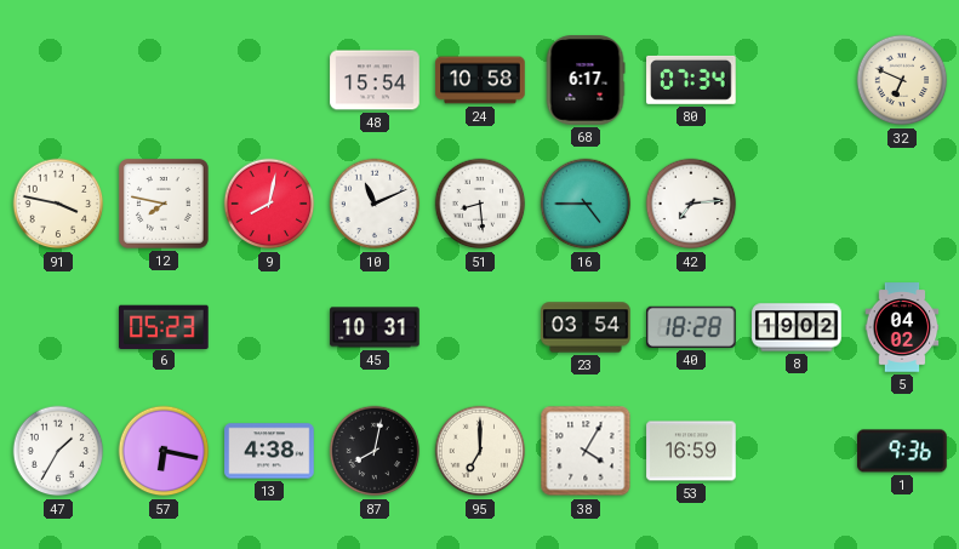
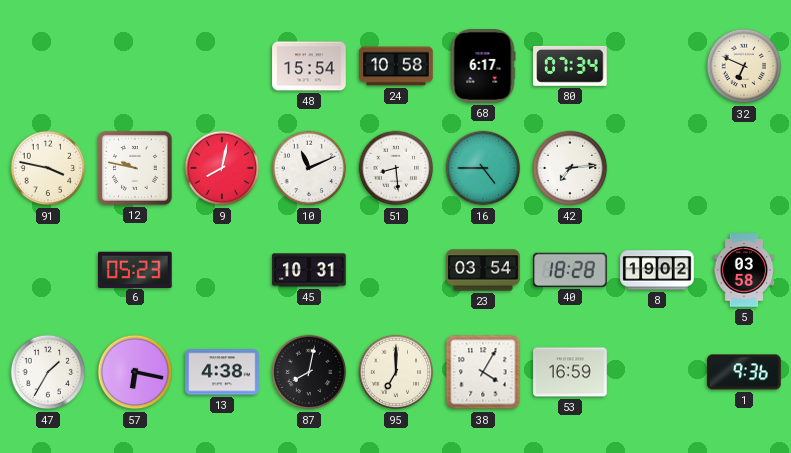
12: 7:47 -> 9:47 (136, 169)
5: 04:02 -> 03:58 (744, 270)
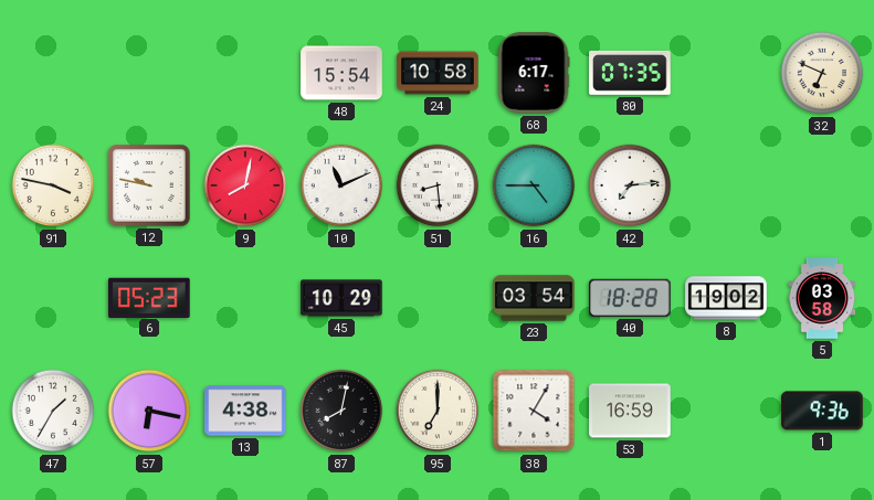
80: 07:34 -> 07:35 (630, 73)
45: 10:31 -> 10:29 (341, 298)
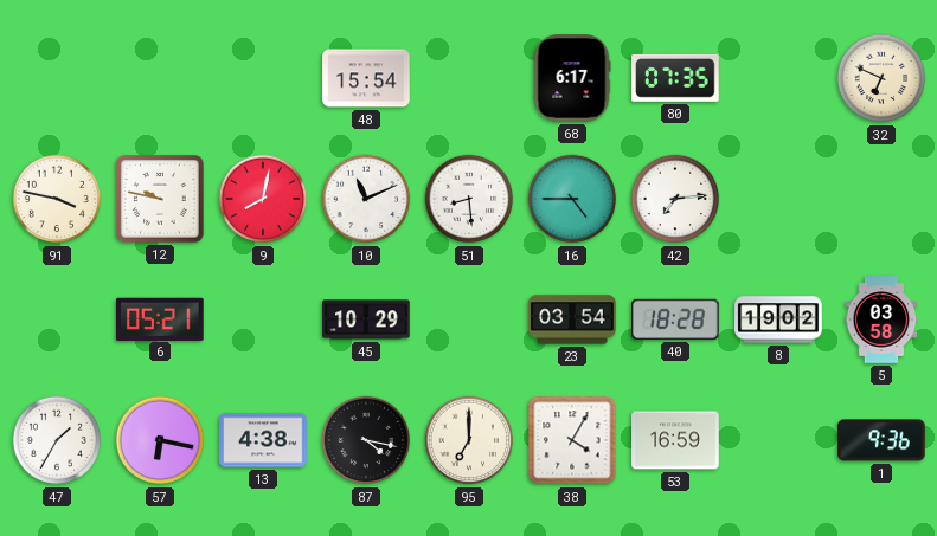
24: 10:58 -> none (438, 73)
6: 05:23 -> 05:21 (161, 318)
87: 8:02 -> 4:17 (366, 440)
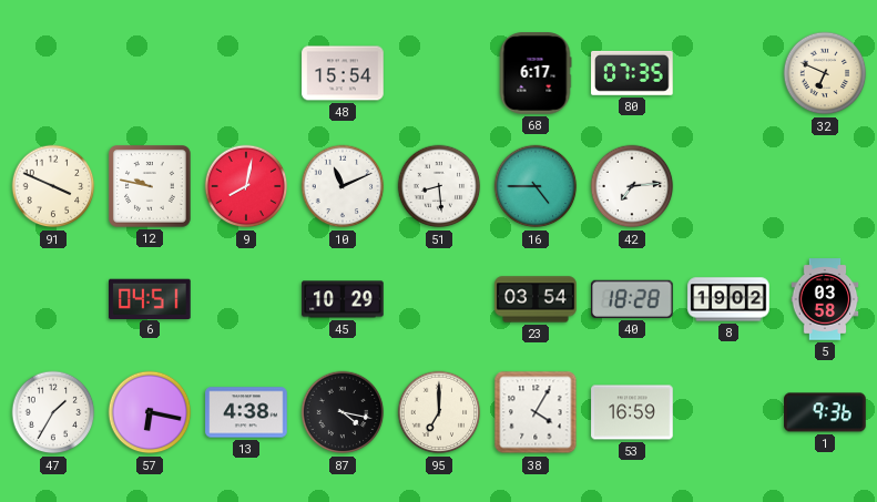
91: 3:47 -> 3:49 (53, 186)
6: 05:21 -> 04:51 (151, 298)
